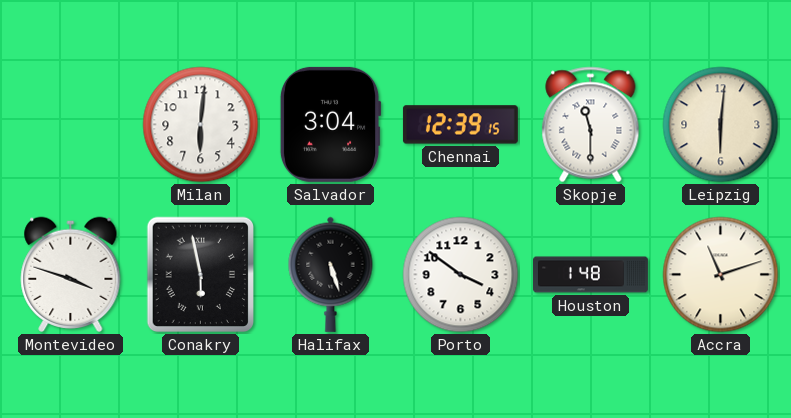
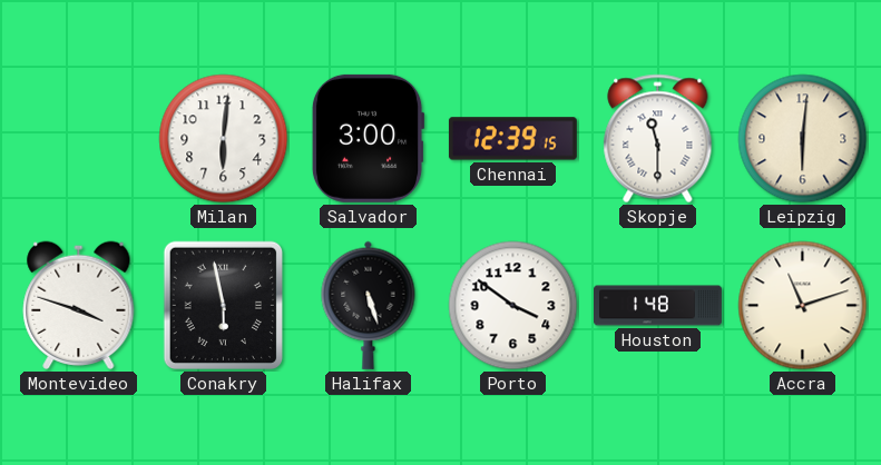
Salvador: 3:04 -> 3:00 (368, 138)
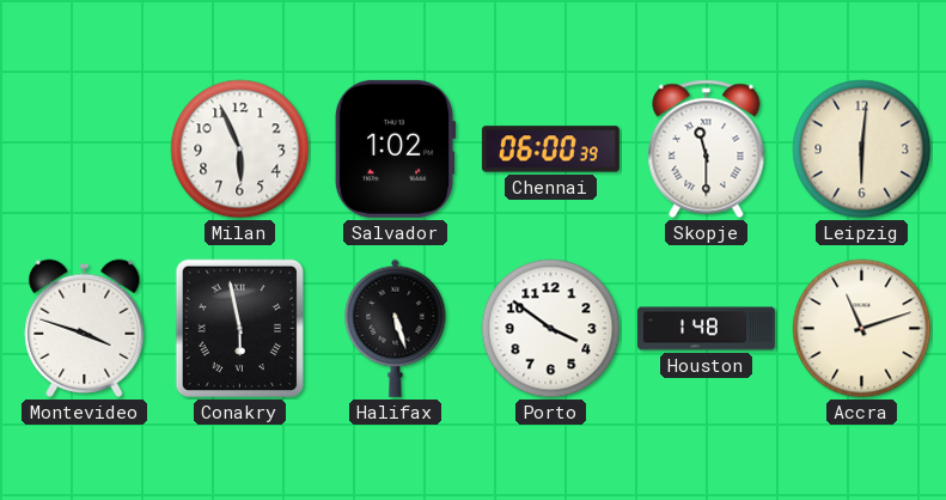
Milan: 6:01 -> 5:56 (240, 150)
Salvador: 3:00 -> 1:02 (395, 148)
Chennai: 12:39 -> 06:00 (550, 150)
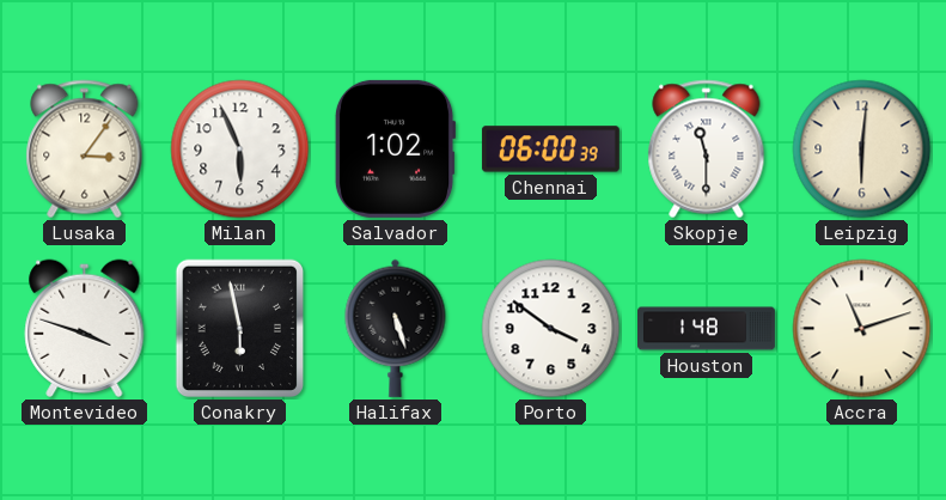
Lusaka: none -> 3:06 (85, 150)
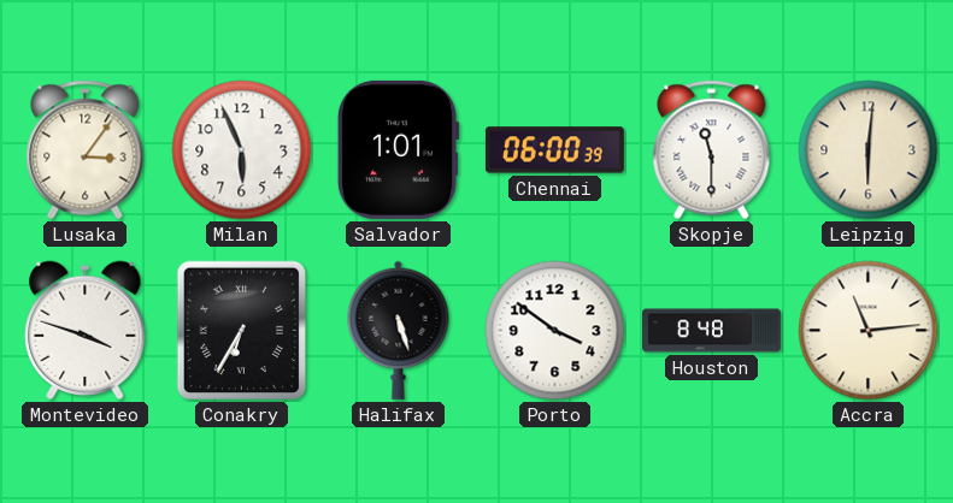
Salvador: 1:02 -> 1:01 (398, 149)
Conakry: 5:58 -> 6:35 (241, 331)
Houston: 1:48 -> 8:48 (712, 331)
Accra: 11:12 -> 11:14 (869, 331)
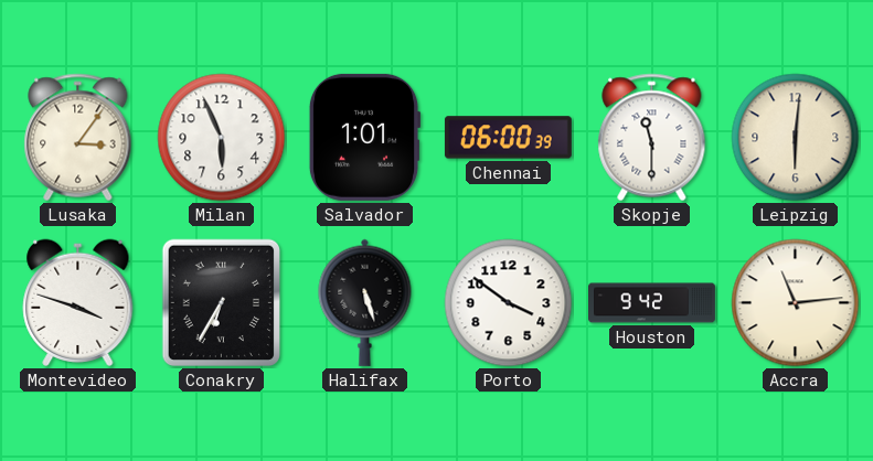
Houston: 8:48 -> 9:42 (652, 303)
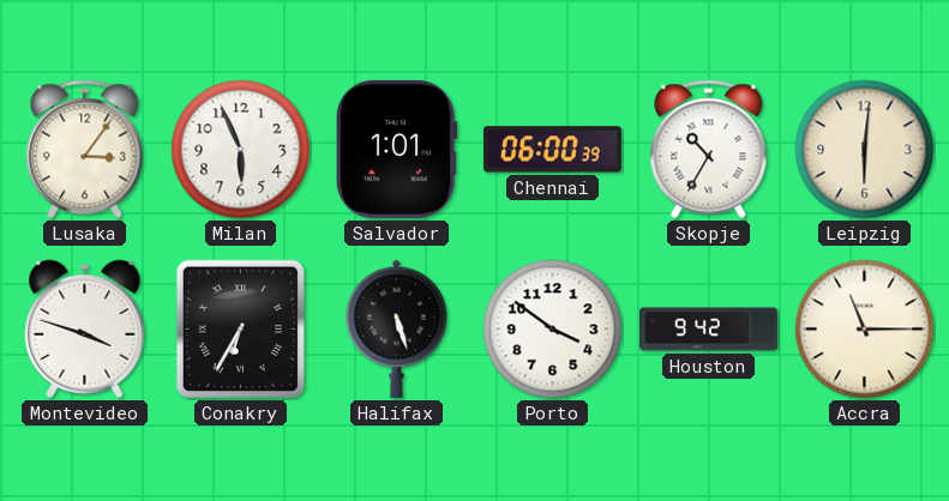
Skopje: 11:30 -> 10:35 (709, 150)
Accra: 11:14 -> 11:15 (865, 330)
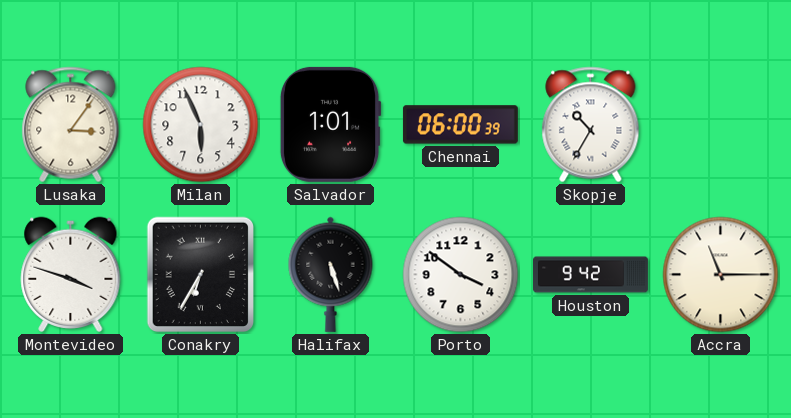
Leipzig: 6:01 -> none (865, 150)
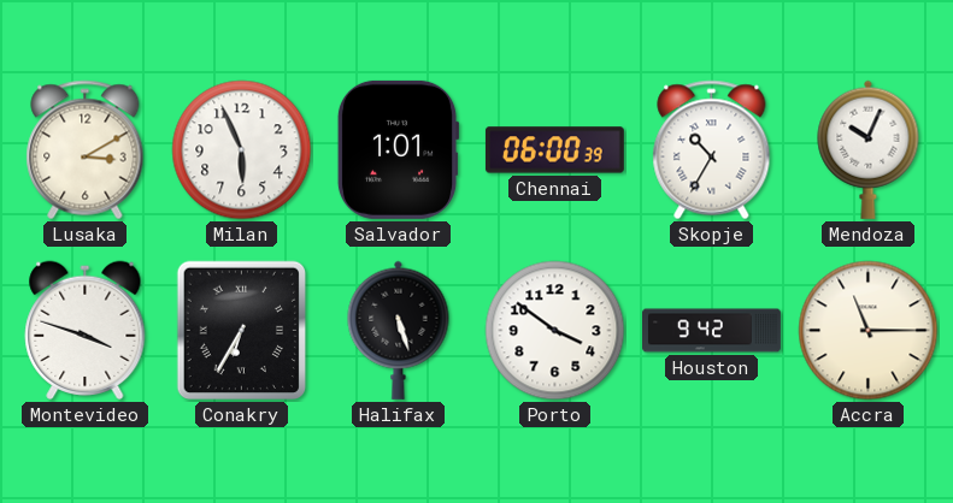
Lusaka: 3:06 -> 3:10 (86, 150)
Mendoza: none -> 10:04 (869, 149)
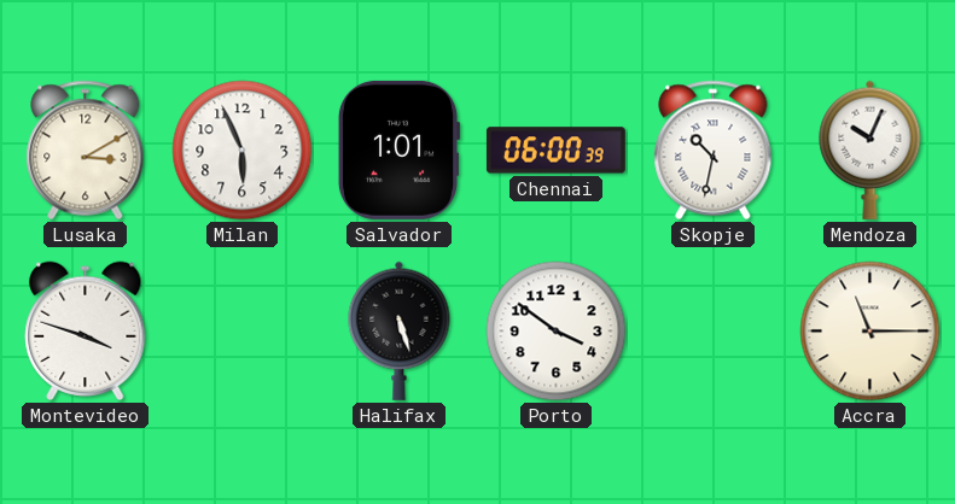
Skopje: 10:35 -> 10:32 (714, 151)
Conakry: 6:35 -> none (241, 331)
Houston: 9:42 -> none (712, 331)
